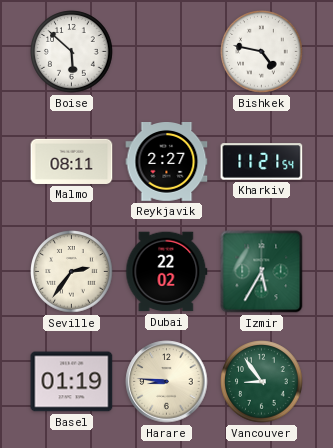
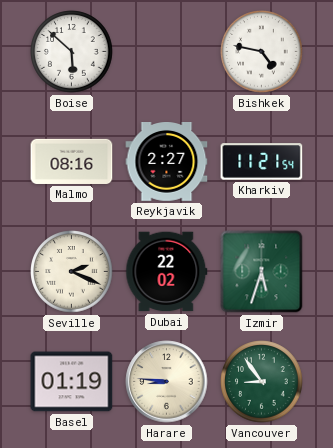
Malmo: 08:11 -> 08:16 (72, 161)
Seville: 2:36 -> 2:19 (72, 272)
Izmir: 5:35 -> 5:33 (262, 272)
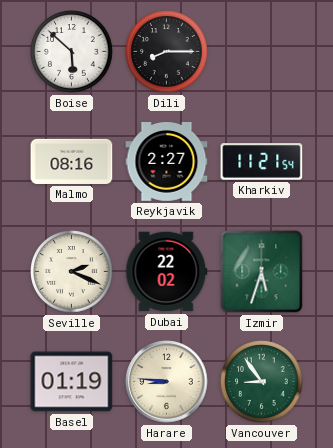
Dili: none -> 8:15 (167, 52)
Bishkek: 4:47 -> none (262, 52)
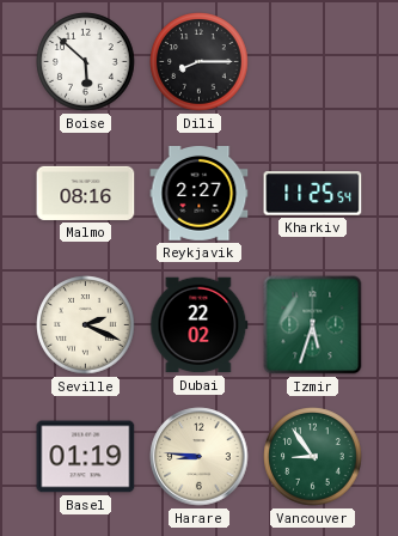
Kharkiv: 11:21 -> 11:25 (313, 194)
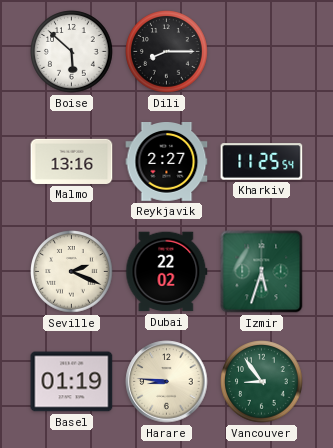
Malmo: 08:16 -> 13:16 (72, 161)
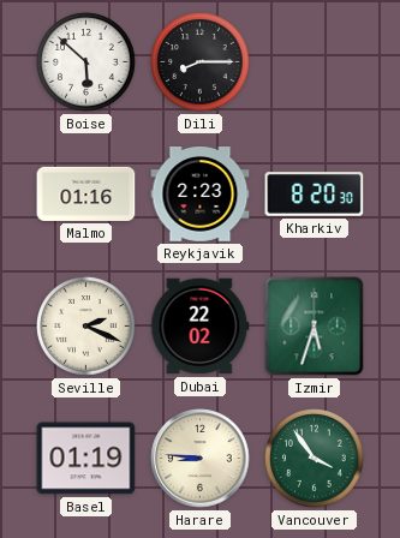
Malmo: 13:16 -> 01:16 (86, 193)
Reykjavik: 2:27 -> 2:23 (201, 195)
Kharkiv: 11:25 -> 8:20 (315, 195)
Vancouver: 8:54 -> 3:54 (315, 459)
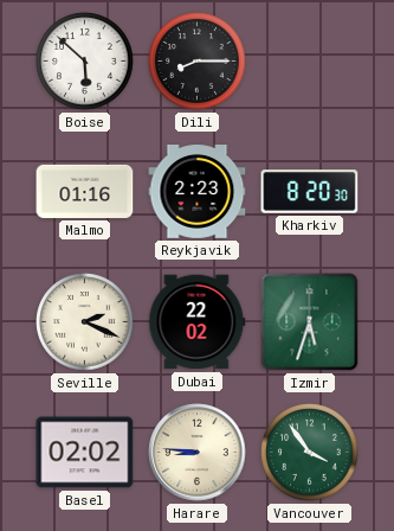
Basel: 01:19 -> 02:02 (85, 453)
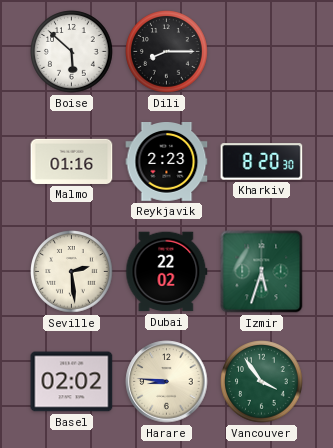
Seville: 2:19 -> 2:29 (72, 272)
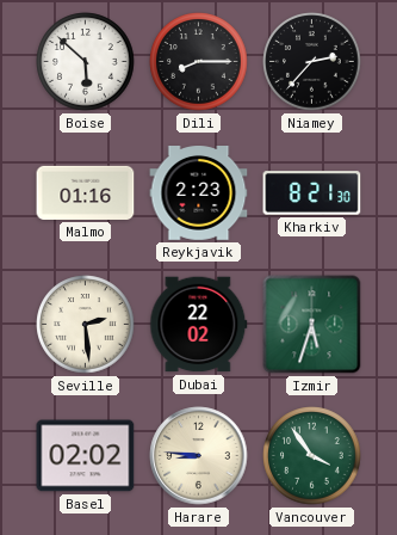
Niamey: none -> 2:37 (312, 62)
Kharkiv: 8:20 -> 8:21 (312, 193)
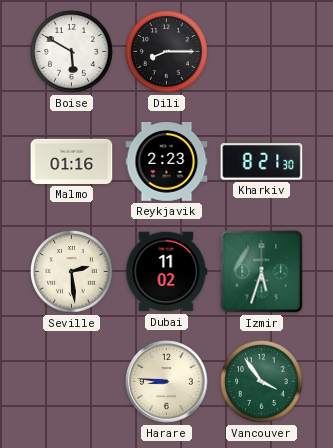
Boise: 5:52 -> 5:50 (72, 52)
Niamey: 2:37 -> none (312, 62)
Dubai: 22:02 -> 11:02 (167, 272)
Basel: 02:02 -> none (86, 456)
